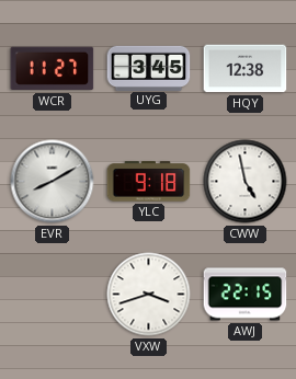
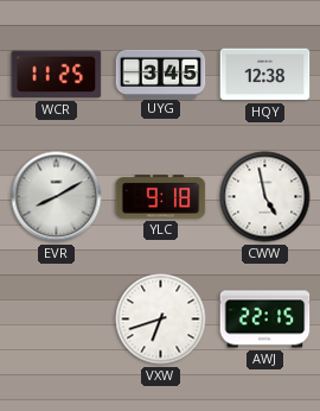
WCR: 11:27 -> 11:25 (57, 75)
VXW: 3:42 -> 6:42 (161, 320)
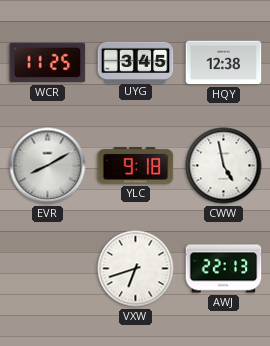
AWJ: 22:15 -> 22:13 (224, 269)
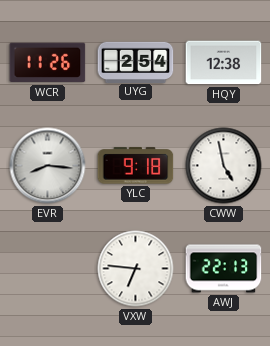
WCR: 11:25 -> 11:26 (48, 63)
UYG: 3:45 -> 2:54 (136, 62)
EVR: 8:10 -> 8:16 (48, 166)
VXW: 6:42 -> 6:46 (136, 269)
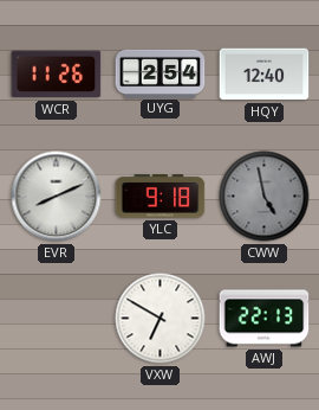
HQY: 12:38 -> 12:40 (265, 75)
EVR: 8:16 -> 8:11 (57, 197)
CWW dial: white -> grey (265, 197)
VXW: 6:46 -> 6:50 (161, 319)
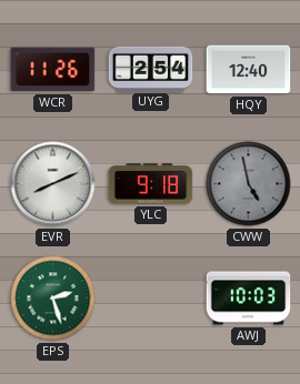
EPS: none -> 2:27 (53, 299)
VXW: 6:50 -> none (161, 319)
AWJ: 22:13 -> 10:03 (249, 299)
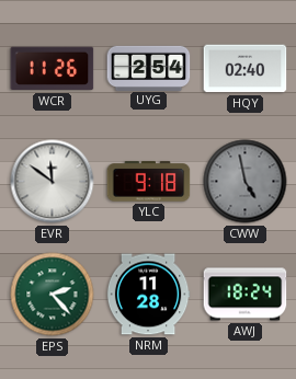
HQY: 12:40 -> 02:40 (246, 69)
EVR: 8:11 -> 11:51 (53, 182)
EPS: 2:27 -> 2:23 (53, 295)
NRM: none -> 11:28 (148, 295)
AWJ: 10:03 -> 18:24 (246, 295)
